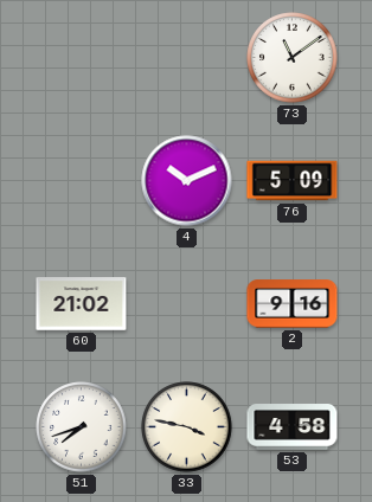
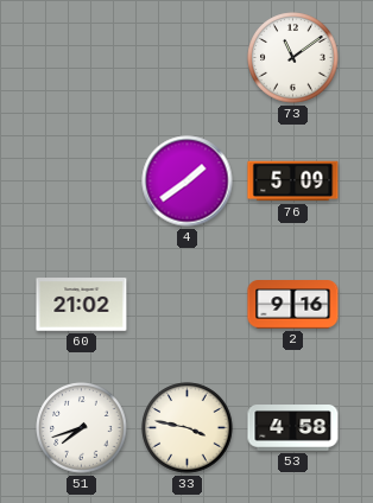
4: 10:11 -> 1:39 (188, 182)
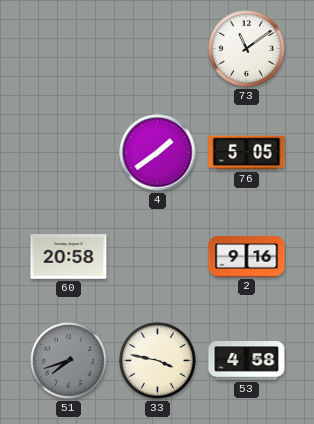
76: 5:09 -> 5:05 (247, 153)
60: 21:02 -> 20:58 (69, 257)
51 dial: white -> grey (69, 361)
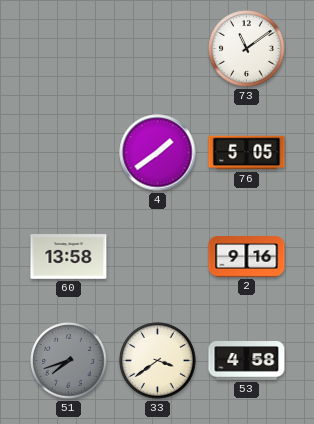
60: 20:58 -> 13:58 (69, 257)
33: 3:47 -> 3:39 (158, 361)
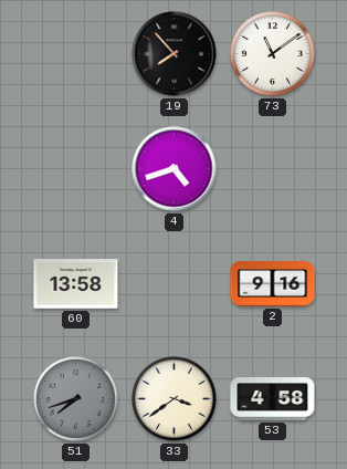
19: none -> 7:53 (175, 54)
4: 1:39 -> 4:42 (175, 169)
76: 5:05 -> none (247, 153)
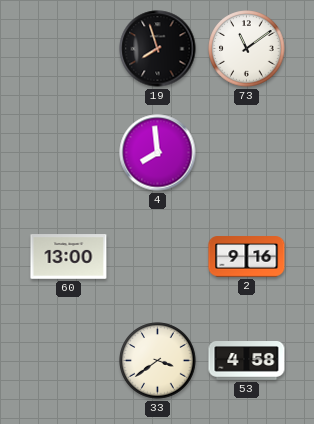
19: 7:53 -> 7:57 (158, 49)
4: 4:42 -> 7:59 (158, 153)
60: 13:58 -> 13:00 (69, 257)
51: 7:42 -> none (76, 399)
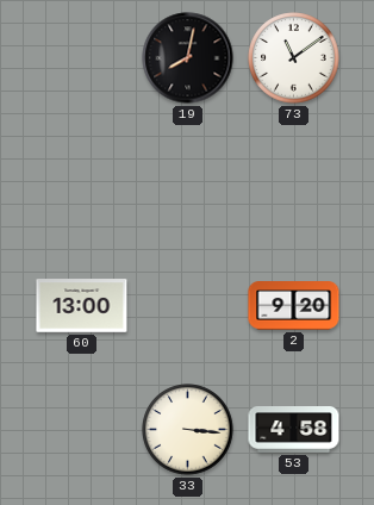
19: 7:57 -> 8:02 (188, 58)
4: 7:59 -> none (158, 153)
2: 9:16 -> 9:20 (294, 306)
33: 3:39 -> 3:16 (188, 430)
